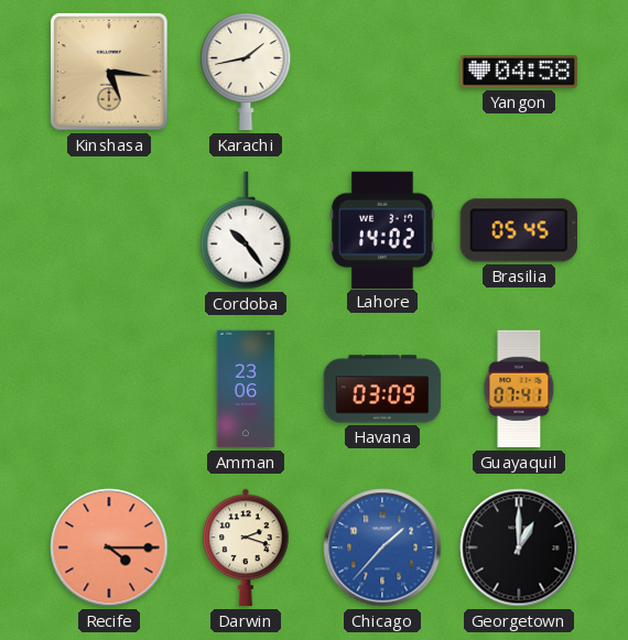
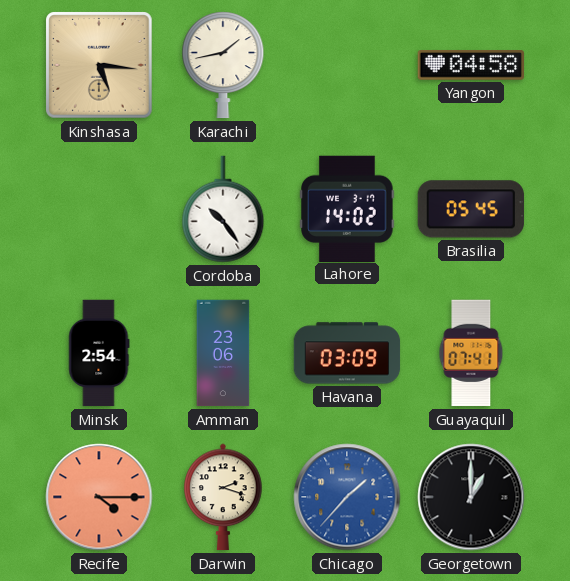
Minsk: none -> 2:54 (99, 353)
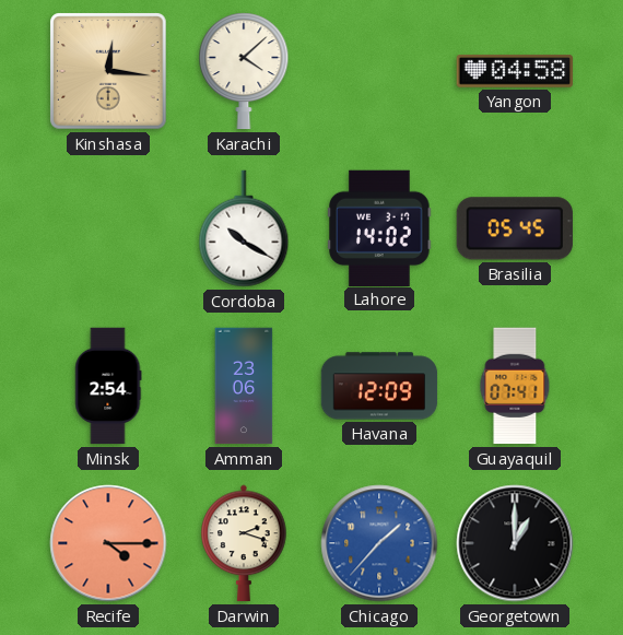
Kinshasa: 5:16 -> 12:16 (108, 71)
Karachi: 1:43 -> 4:08 (244, 71)
Cordoba: 10:24 -> 10:20 (244, 228)
Havana: 03:09 -> 12:09 (379, 386)
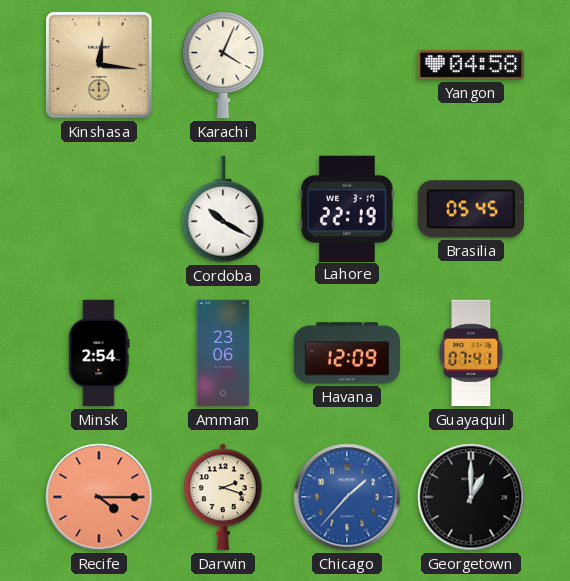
Karachi: 4:08 -> 4:04 (223, 65)
Lahore: 14:02 -> 22:19 (347, 208)
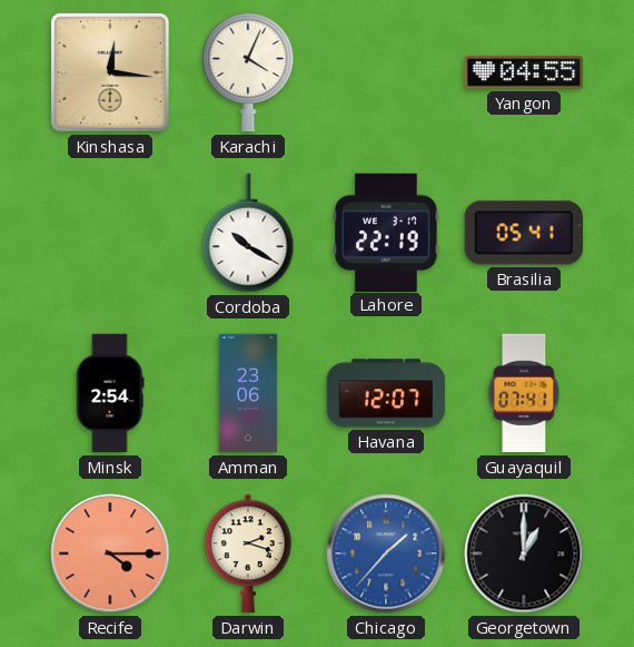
Yangon: 04:58 -> 04:55 (524, 73)
Brasilia: 05:45 -> 05:41 (524, 233)
Havana: 12:09 -> 12:07 (386, 393)
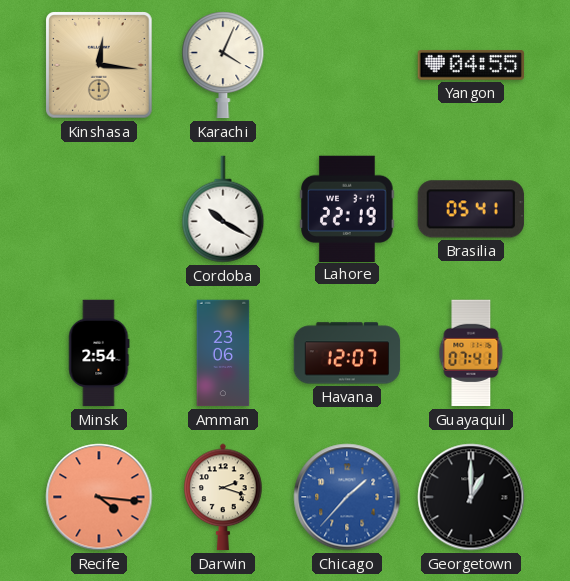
Recife: 4:15 -> 4:16 (99, 497)
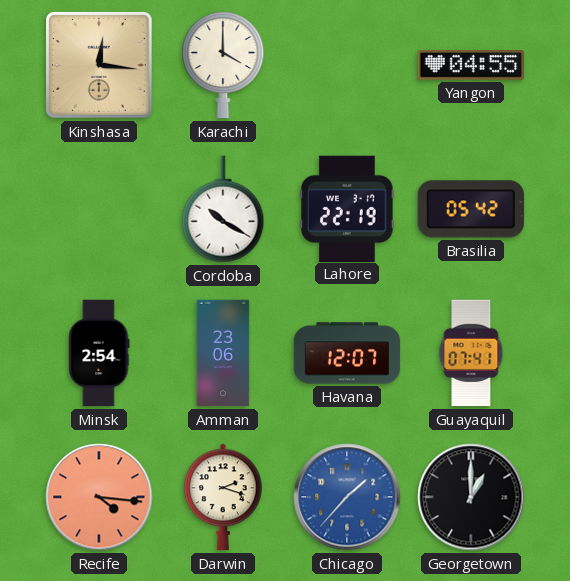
Karachi: 4:04 -> 4:00 (223, 65)
Brasilia: 05:41 -> 05:42 (471, 209)
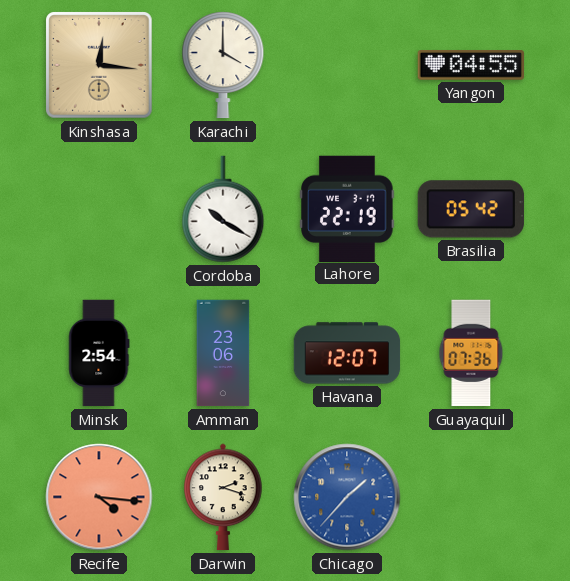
Guayaquil: 07:41 -> 07:36 (471, 353)
Georgetown: 1:00 -> none (471, 497)
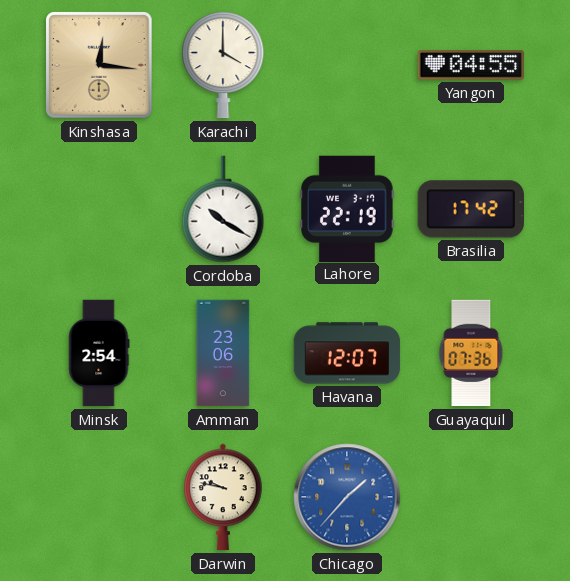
Brasilia: 05:42 -> 17:42 (471, 209)
Recife: 4:16 -> none (99, 497)
Darwin: 2:18 -> 9:47 (223, 497)
